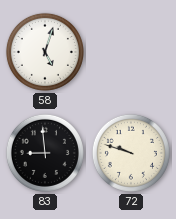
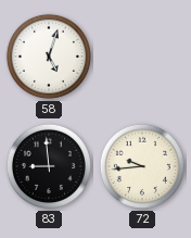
72: 9:48 -> 9:44 (142, 166)
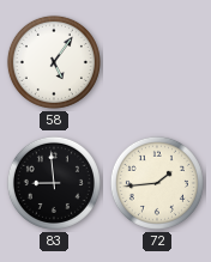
58: 5:03 -> 5:06 (54, 62)
72: 9:44 -> 1:44 (157, 183)
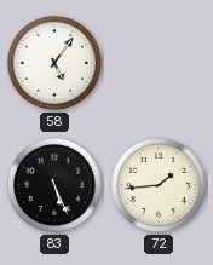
83: 8:59 -> 5:26 (54, 185)
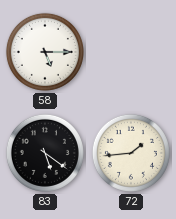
58: 5:06 -> 5:15 (45, 52)
83: 5:26 -> 5:21 (45, 153)
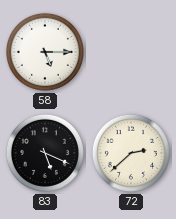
83: 5:21 -> 5:19 (45, 153)
72: 1:44 -> 2:38 (131, 153)
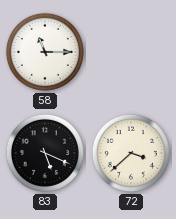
58: 5:15 -> 11:15 (45, 52)
72: 2:38 -> 3:38 (131, 153)
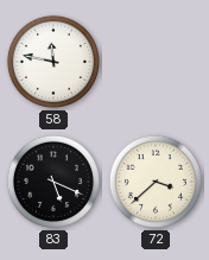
58: 11:15 -> 11:47 (53, 62)
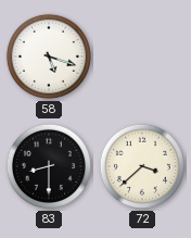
58: 11:47 -> 5:18 (49, 57)
83: 5:19 -> 8:30 (49, 166)
